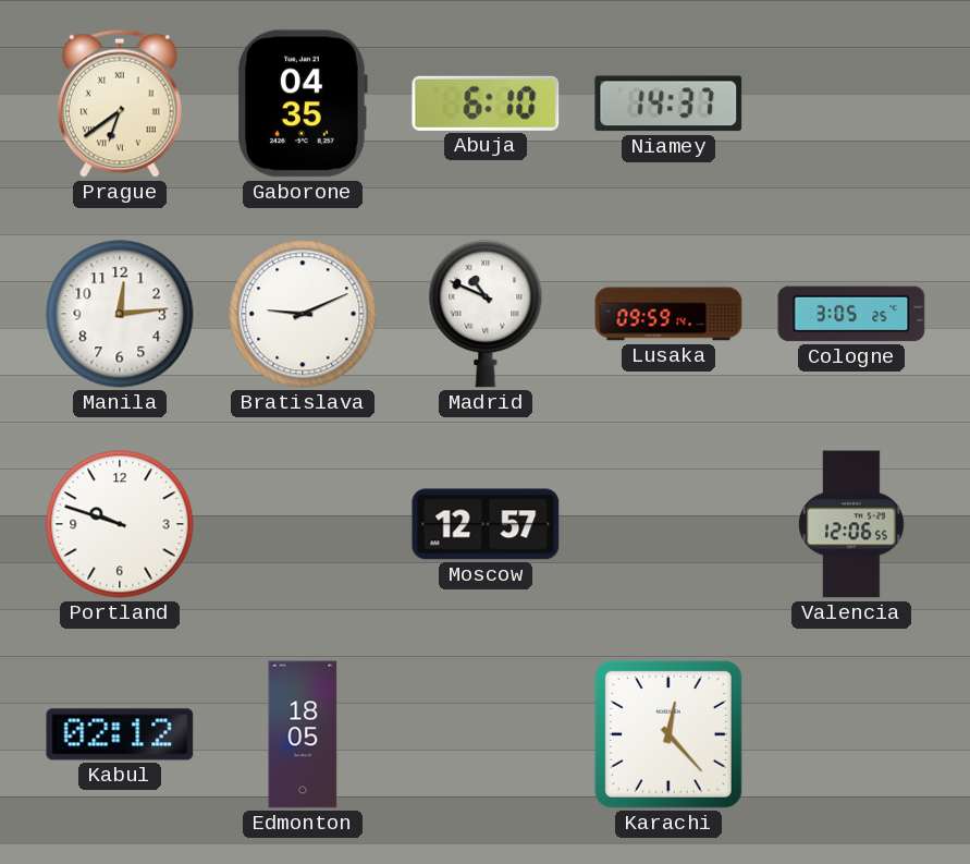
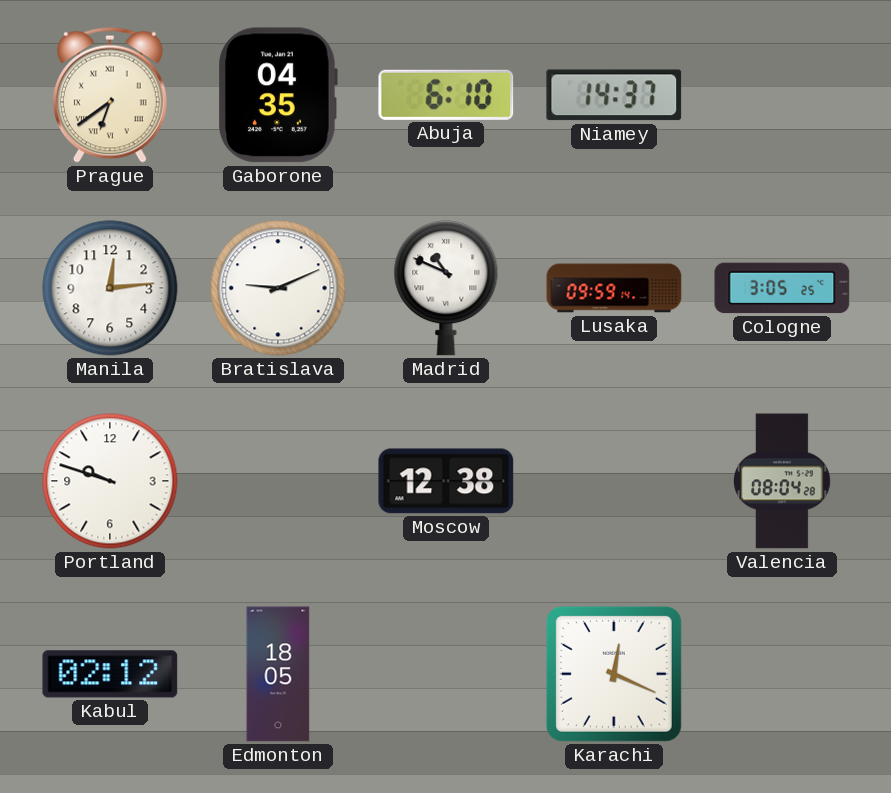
Moscow: 12:57 -> 12:38 (446, 481)
Valencia: 12:06 -> 08:04 (782, 481)
Karachi: 12:23 -> 12:19 (614, 674)
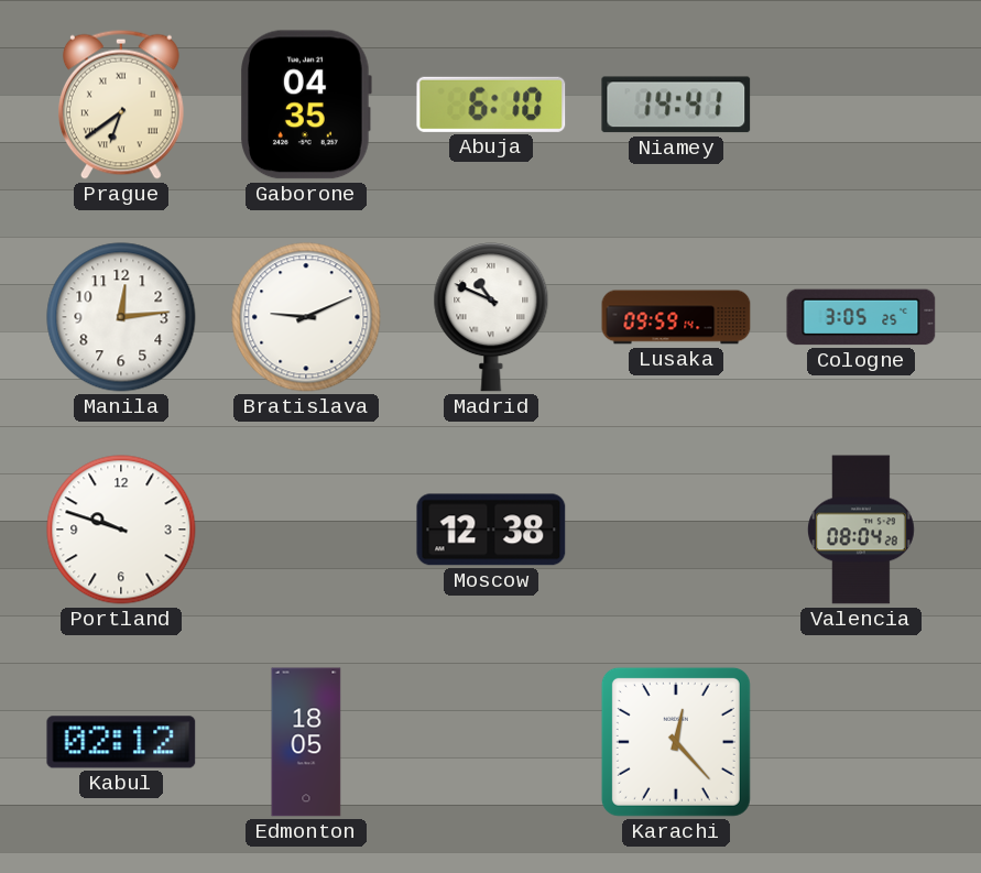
Niamey: 14:37 -> 14:41 (676, 105)
Karachi: 12:19 -> 12:23 (676, 742)
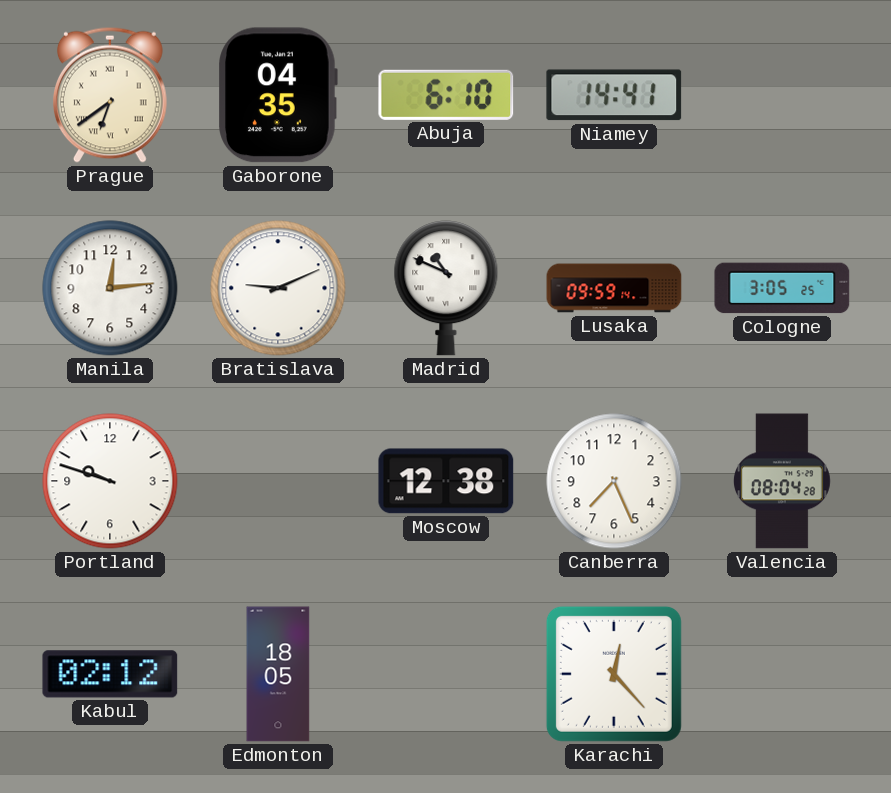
Canberra: none -> 7:26 (614, 481)
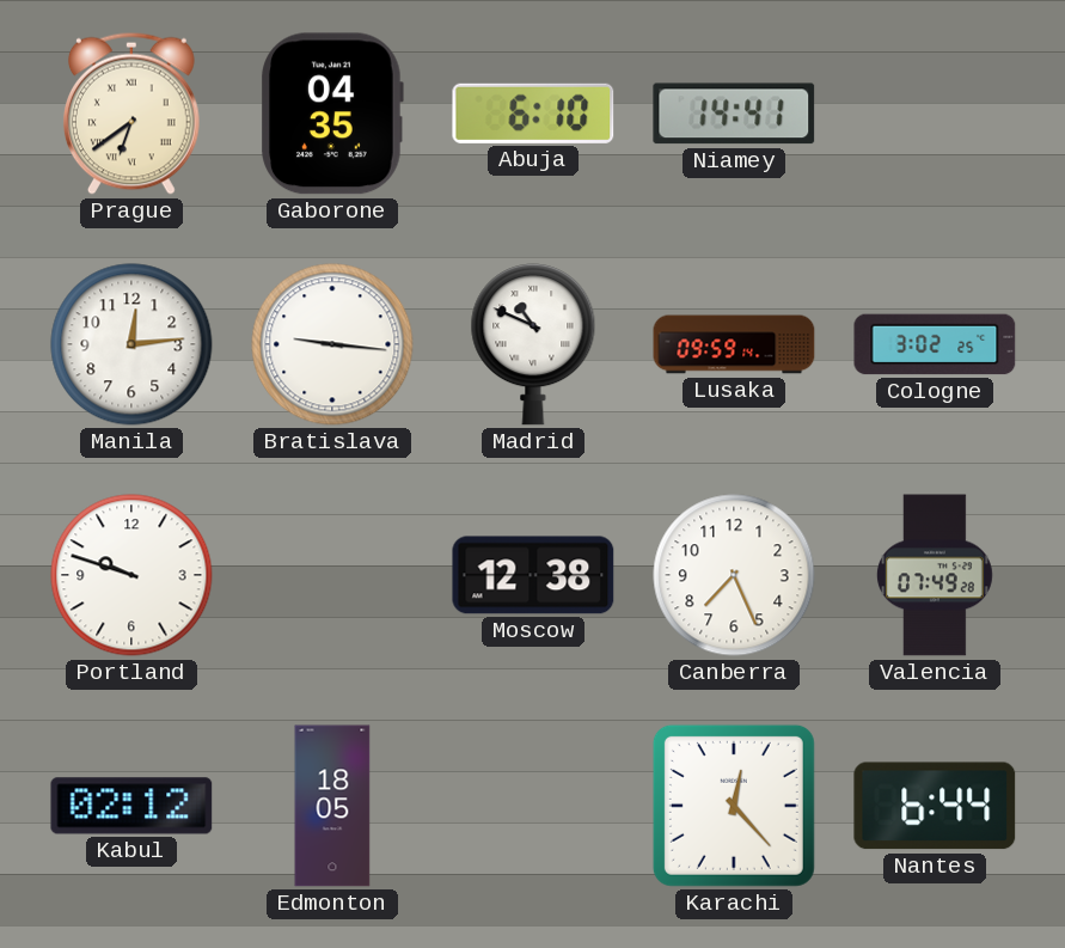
Bratislava: 9:11 -> 9:16 (332, 344)
Cologne: 3:05 -> 3:02 (935, 344)
Valencia: 08:04 -> 07:49 (935, 575)
Nantes: none -> 6:44 (935, 806)
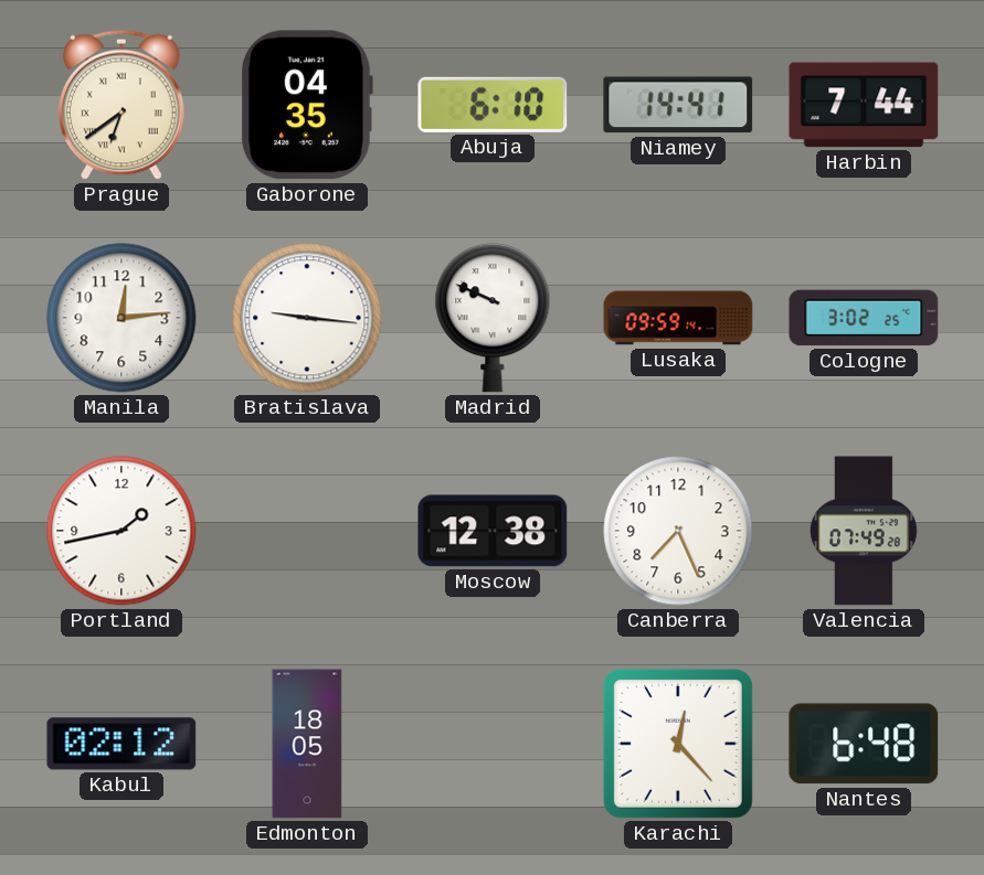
Harbin: none -> 7:44 (864, 105)
Madrid: 10:49 -> 9:49 (493, 318)
Portland: 9:48 -> 1:43 (121, 531)
Nantes: 6:44 -> 6:48 (864, 744)
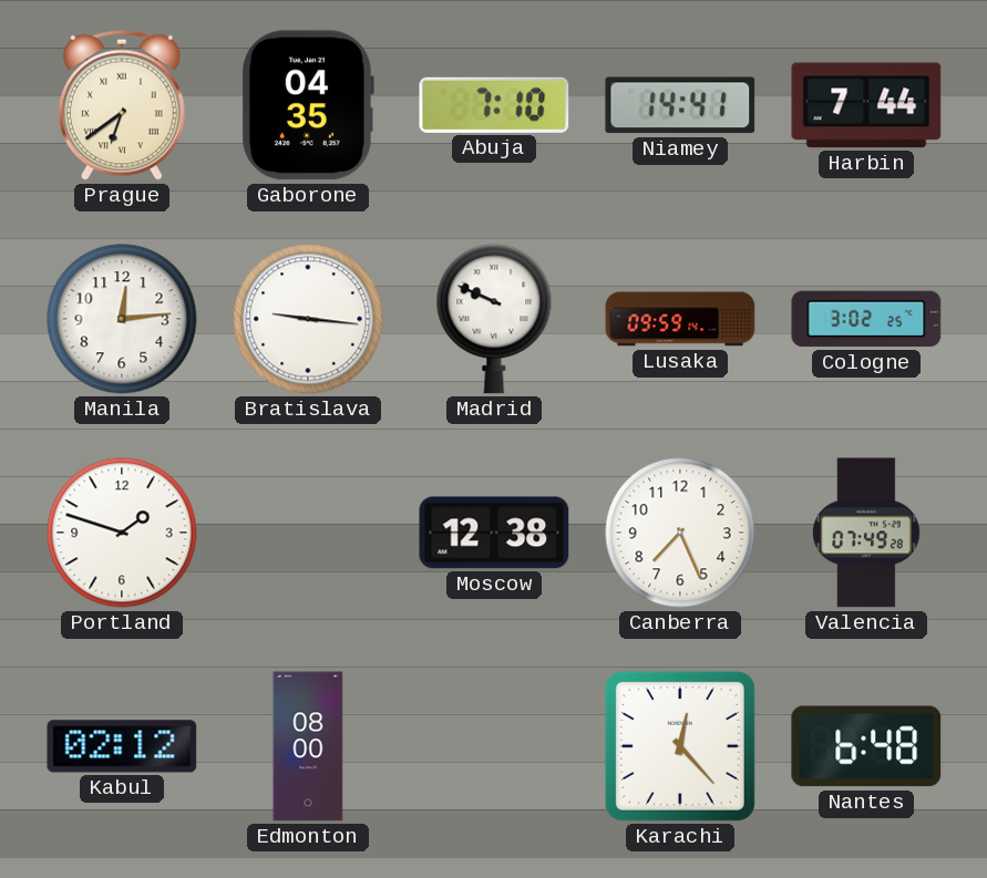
Abuja: 6:10 -> 7:10 (494, 105)
Portland: 1:43 -> 1:48 (122, 533)
Edmonton: 18:05 -> 08:00 (308, 746)
